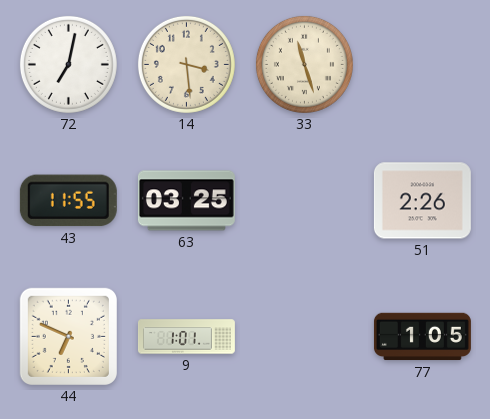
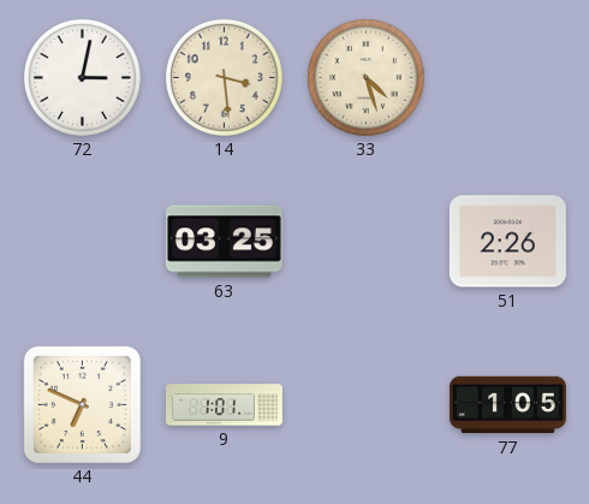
72: 7:02 -> 3:02 (82, 77)
33: 11:27 -> 4:27 (365, 77)
43: 11:55 -> none (68, 201)
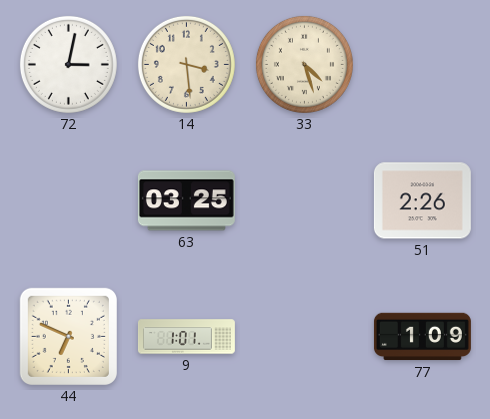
77: 1:05 -> 1:09 (422, 337)
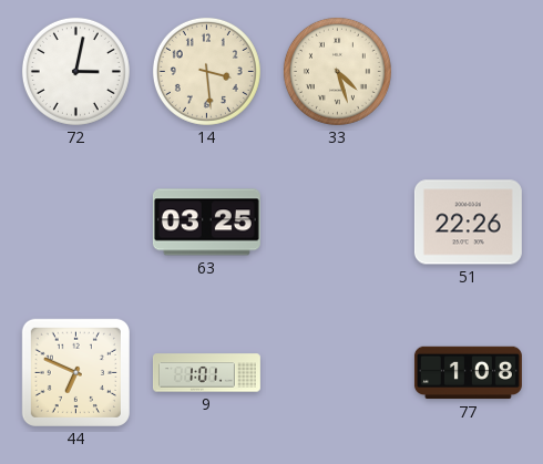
51: 2:26 -> 22:26 (468, 223)
77: 1:09 -> 1:08 (468, 373)
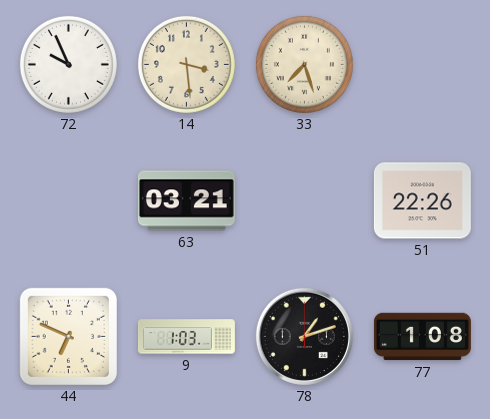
72: 3:02 -> 9:56 (68, 64)
33: 4:27 -> 7:27 (304, 64)
63: 03:25 -> 03:21 (186, 201)
9: 1:01 -> 1:03 (186, 337)
78: none -> 1:12 (304, 336)
